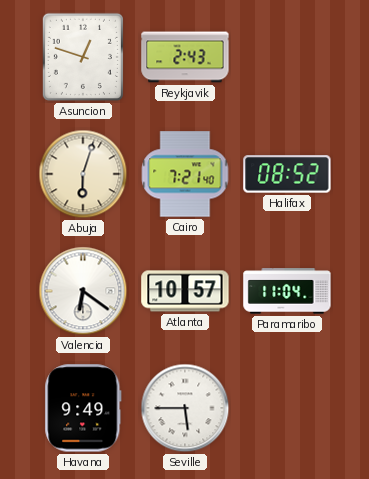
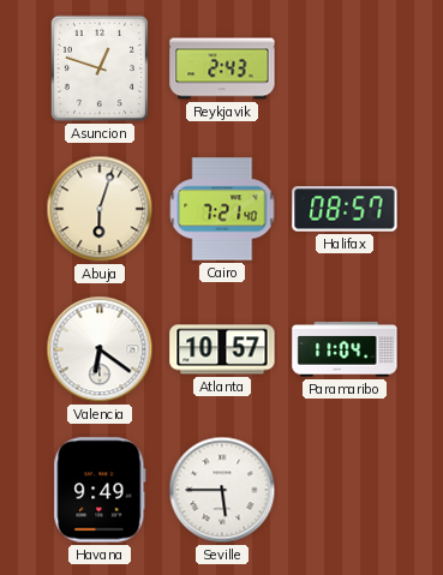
Halifax: 08:52 -> 08:57 (345, 209)
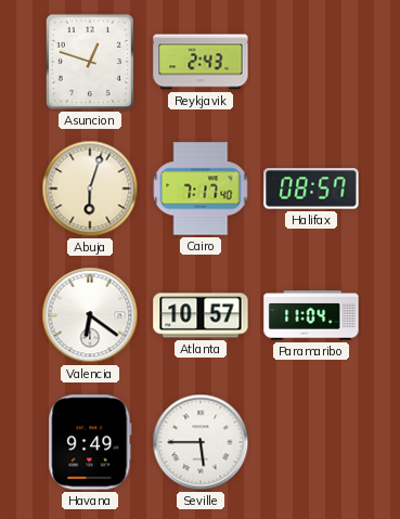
Cairo: 7:21 -> 7:17 (201, 189)
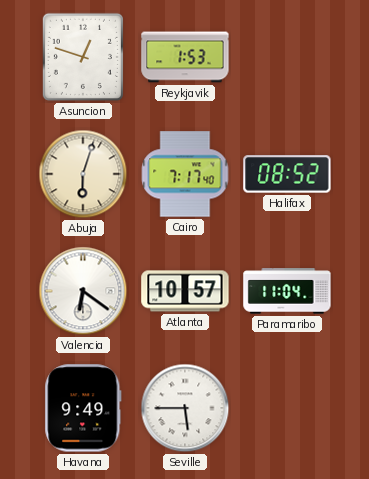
Reykjavik: 2:43 -> 1:53 (185, 57)
Halifax: 08:57 -> 08:52 (287, 174)
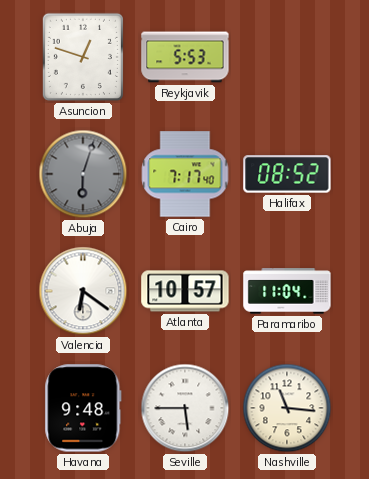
Reykjavik: 1:53 -> 5:53 (185, 57)
Abuja dial: cream -> grey (83, 174)
Havana: 9:49 -> 9:48 (83, 408)
Nashville: none -> 11:16 (287, 408)
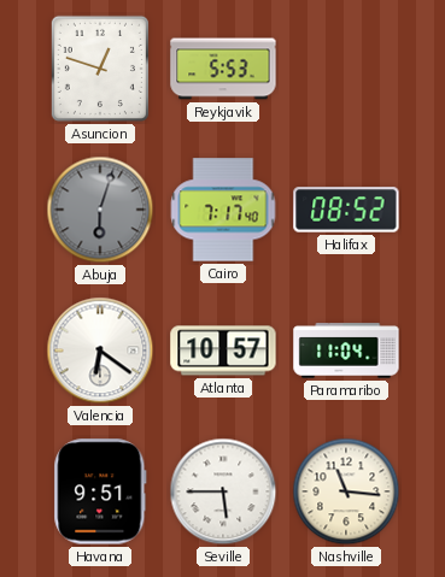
Havana: 9:48 -> 9:51 (100, 491)
